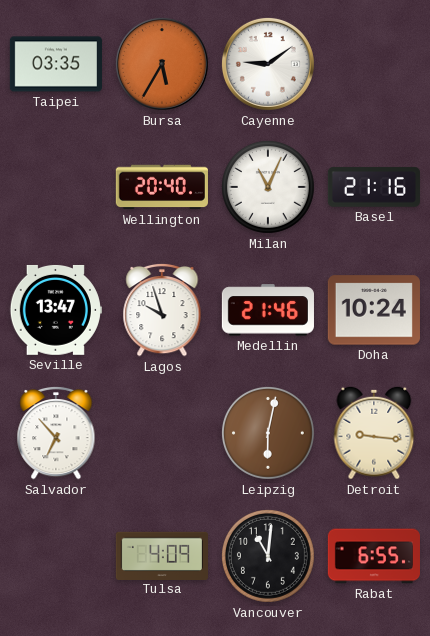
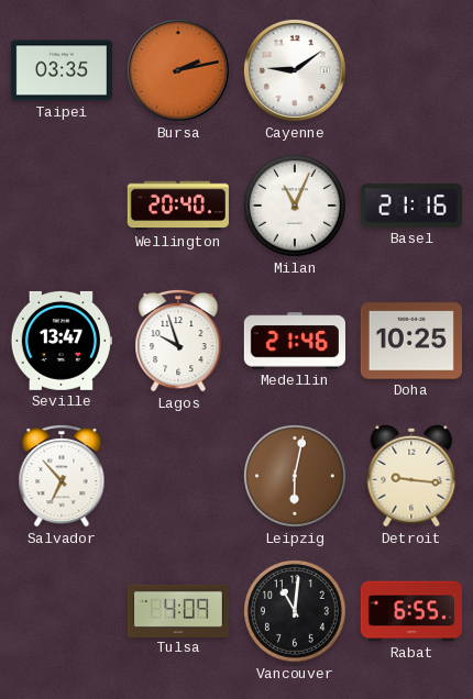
Bursa: 5:35 -> 2:13 (178, 70)
Doha: 10:24 -> 10:25 (411, 341)
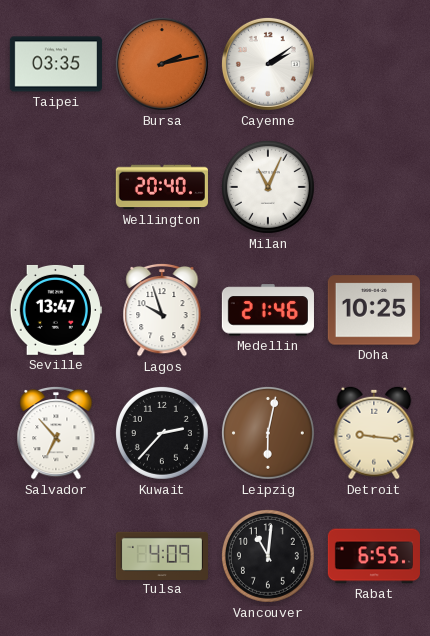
Cayenne: 9:09 -> 2:09 (268, 64)
Basel: 21:16 -> none (411, 206)
Kuwait: none -> 2:37 (162, 433)
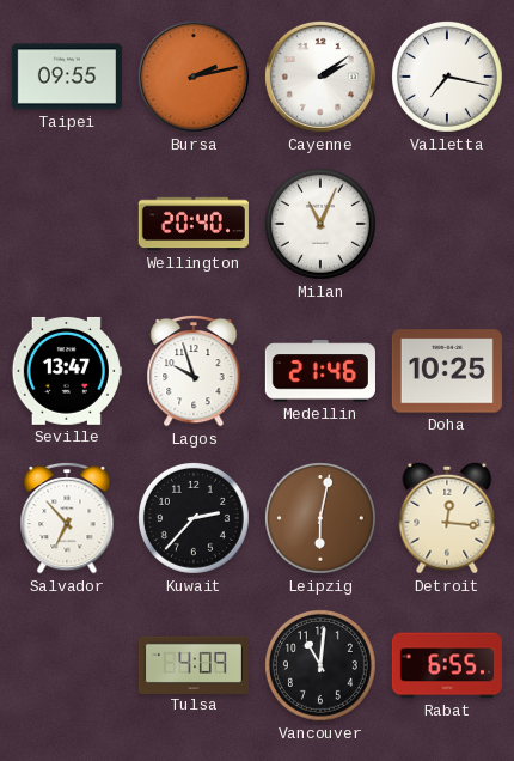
Taipei: 03:35 -> 09:55 (67, 77)
Valletta: none -> 7:17 (447, 77)
Detroit: 9:16 -> 12:16 (447, 518)
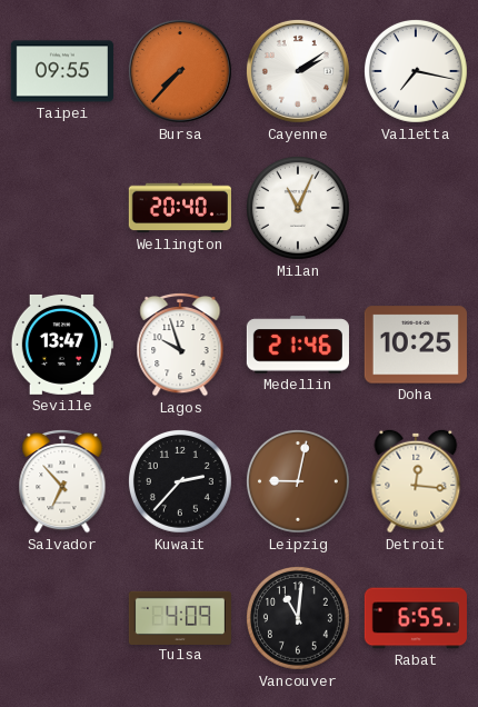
Bursa: 2:13 -> 7:37 (180, 71)
Leipzig: 6:02 -> 9:02 (298, 481)
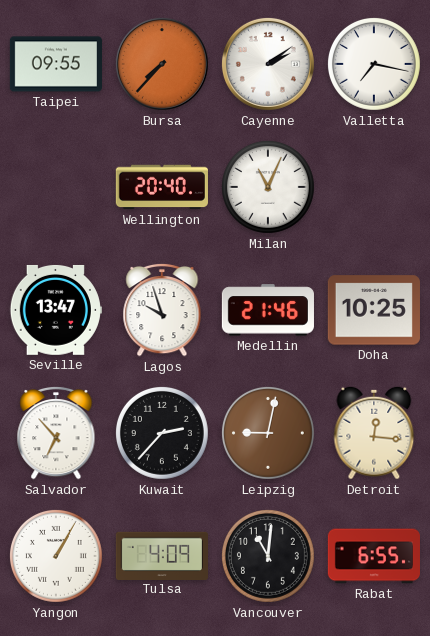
Yangon: none -> 1:05 (56, 556)
